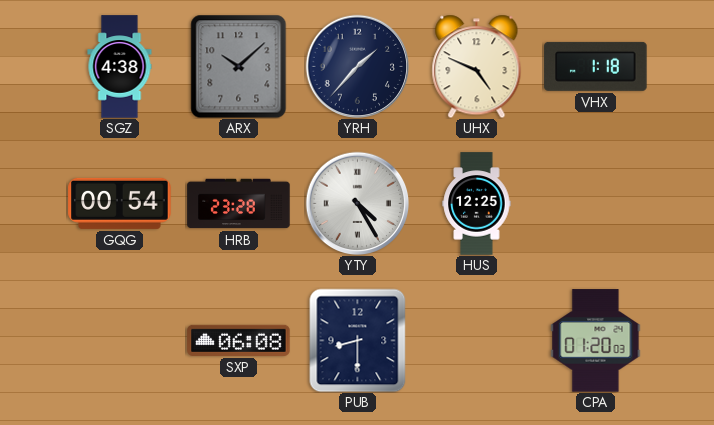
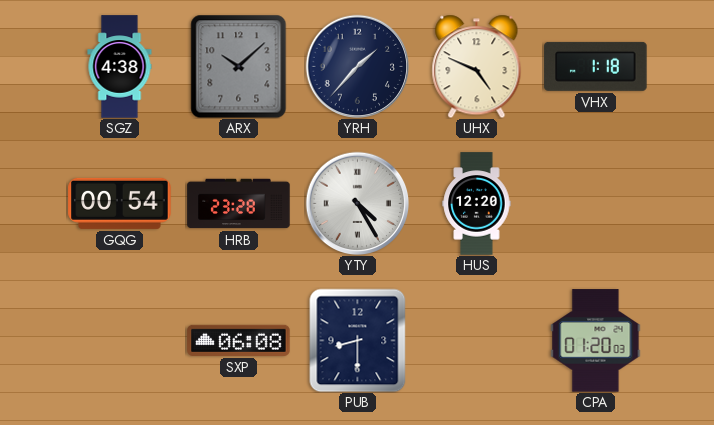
HUS: 12:25 -> 12:20 (477, 204)
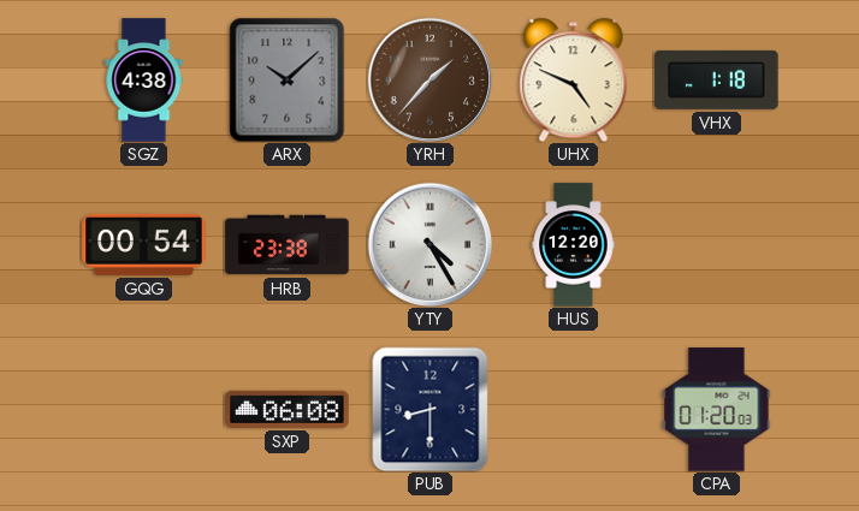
YRH dial: navy -> brown (429, 79)
HRB: 23:28 -> 23:38 (288, 245)
